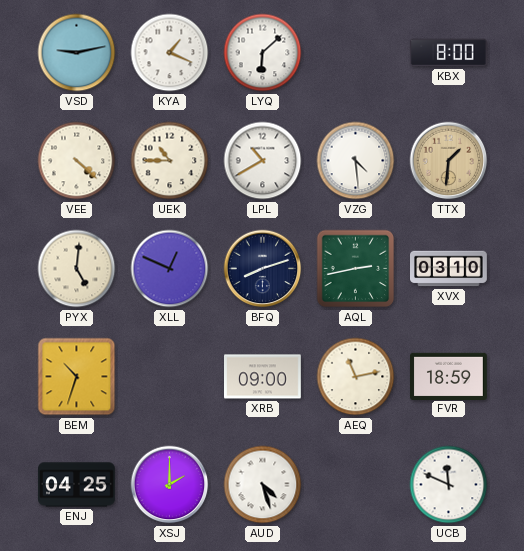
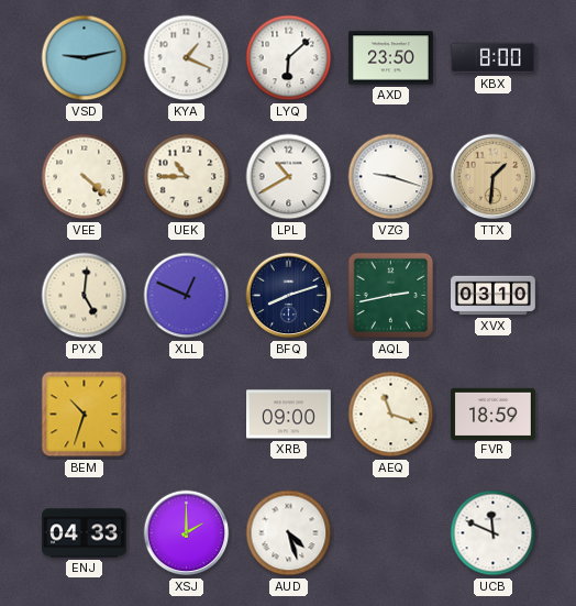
AXD: none -> 23:50 (391, 58)
VZG: 4:29 -> 9:18 (391, 177)
AEQ: 11:13 -> 11:18 (391, 415)
ENJ: 04:25 -> 04:33 (85, 533)
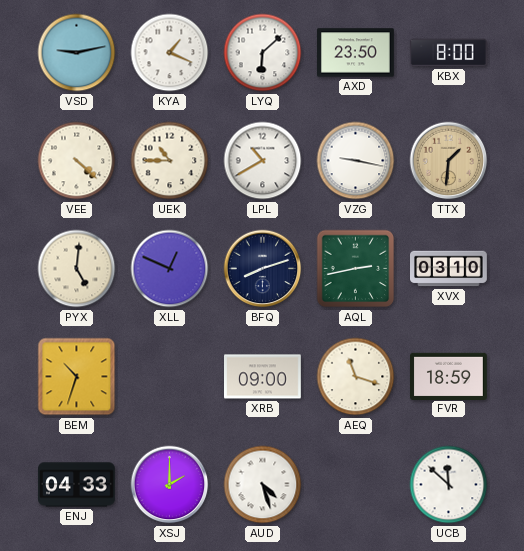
VZG: 9:18 -> 9:17 (356, 161)
UCB: 11:49 -> 11:52 (449, 485)
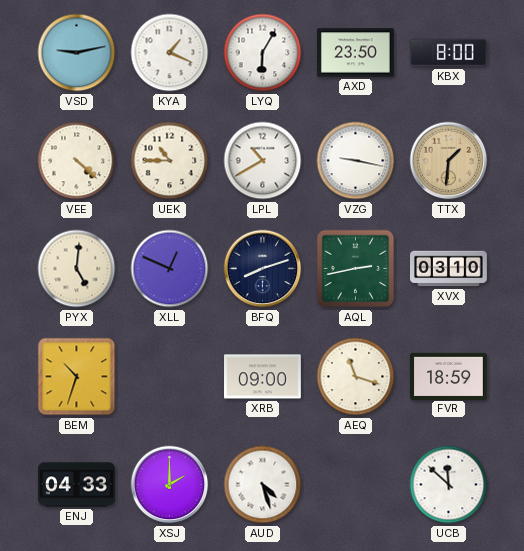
LYQ: 6:08 -> 6:05 (263, 53)
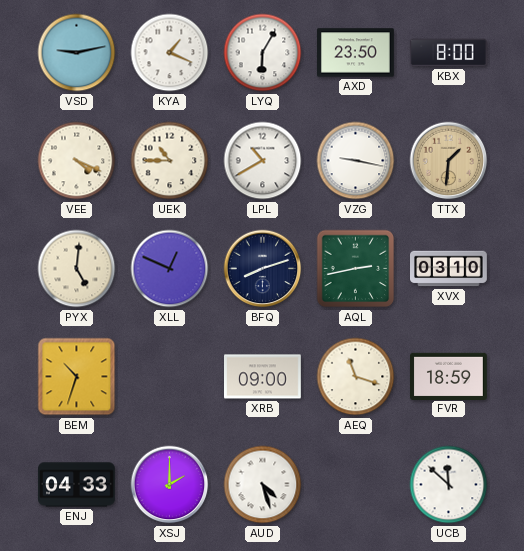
VEE: 4:22 -> 4:19 (77, 161)
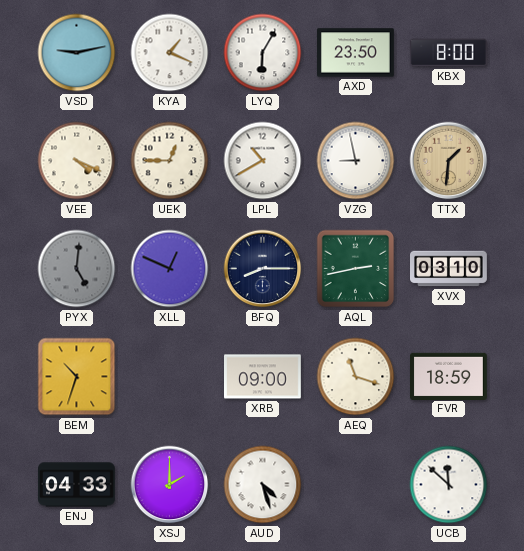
UEK: 10:45 -> 12:45 (170, 161)
VZG: 9:17 -> 8:58 (356, 161)
PYX dial: cream -> grey (77, 269)
BFQ: 8:12 -> 8:15 (263, 269)
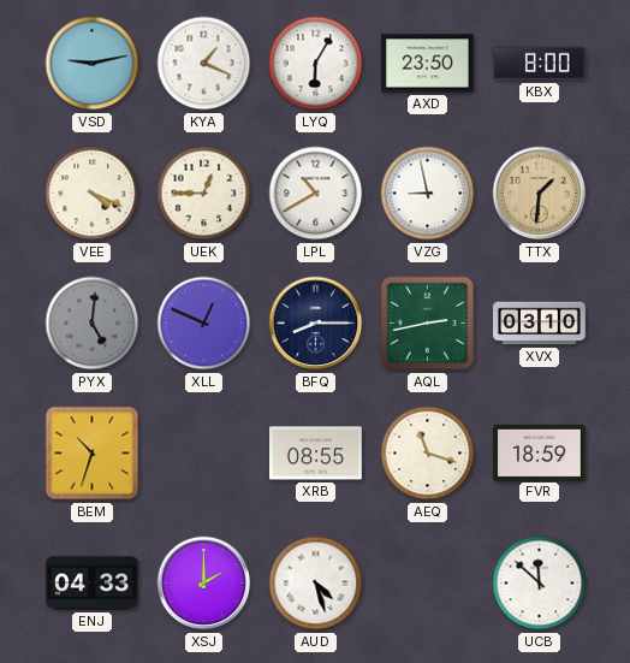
XRB: 09:00 -> 08:55 (316, 454)
